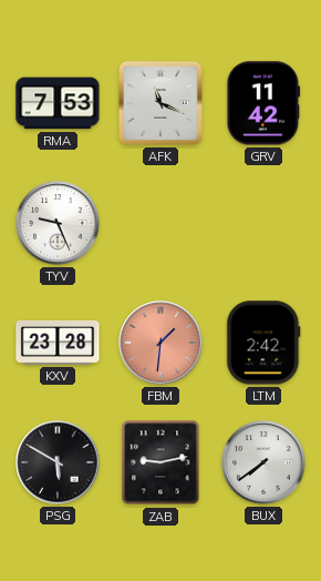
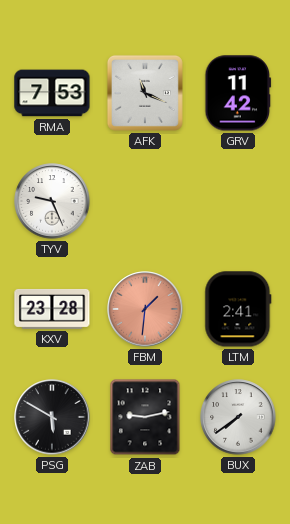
LTM: 2:42 -> 2:41 (238, 309)
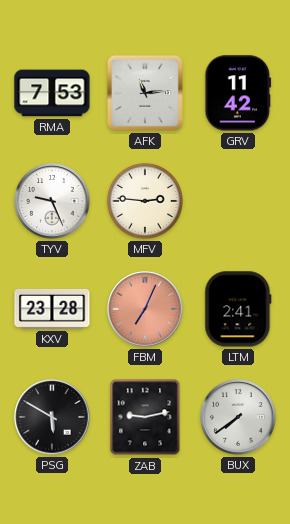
AFK: 11:19 -> 11:14 (145, 93)
MFV: none -> 2:46 (145, 201)
FBM: 1:31 -> 7:04 (145, 309)
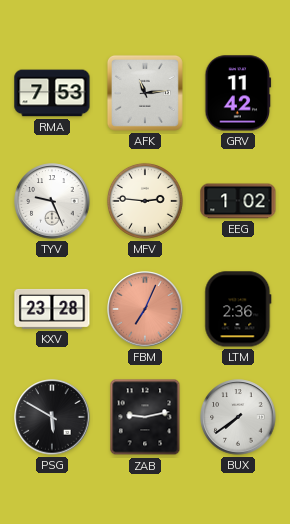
EEG: none -> 1:02 (238, 201)
LTM: 2:41 -> 2:36 (238, 309)
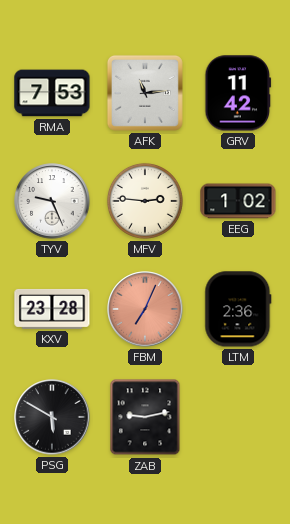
BUX: 7:39 -> none (238, 417)
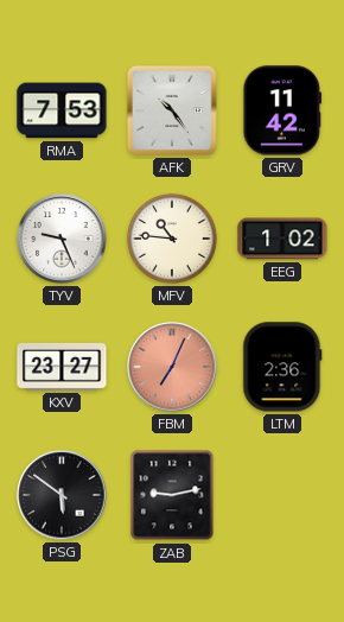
AFK: 11:14 -> 10:24 (172, 110)
MFV: 2:46 -> 10:46 (172, 239)
KXV: 23:28 -> 23:27 (62, 367)
PSG: 5:50 -> 5:51 (62, 495)
